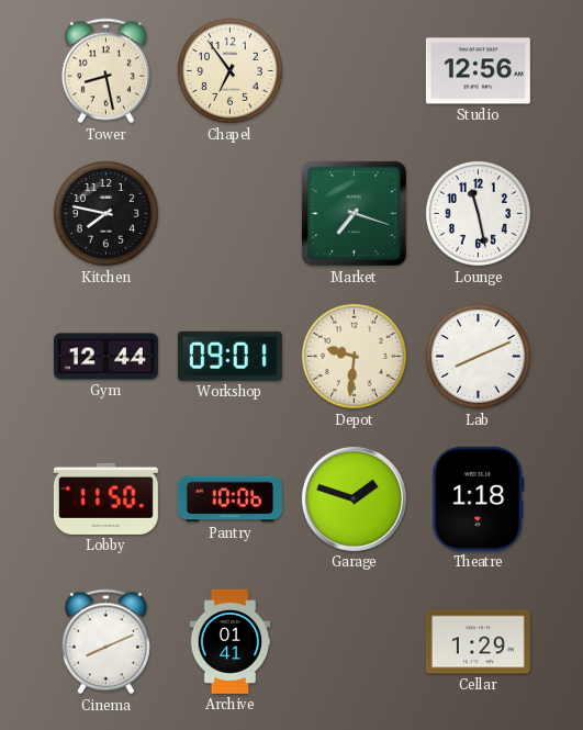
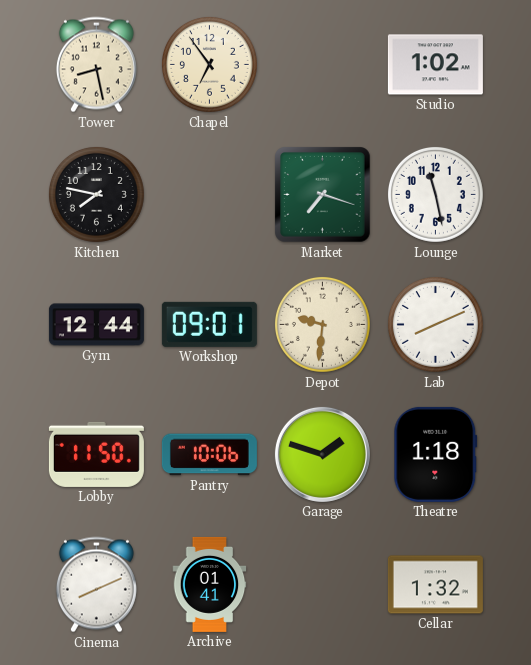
Studio: 12:56 -> 1:02 (435, 65)
Cellar: 1:29 -> 1:32 (435, 585)
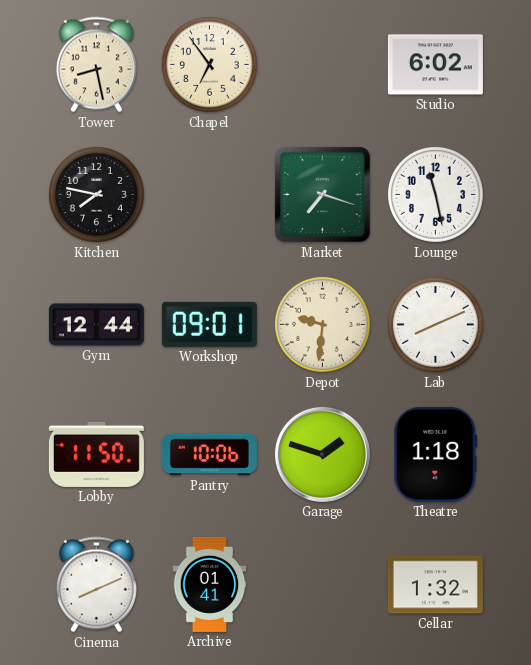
Studio: 1:02 -> 6:02 (435, 65)
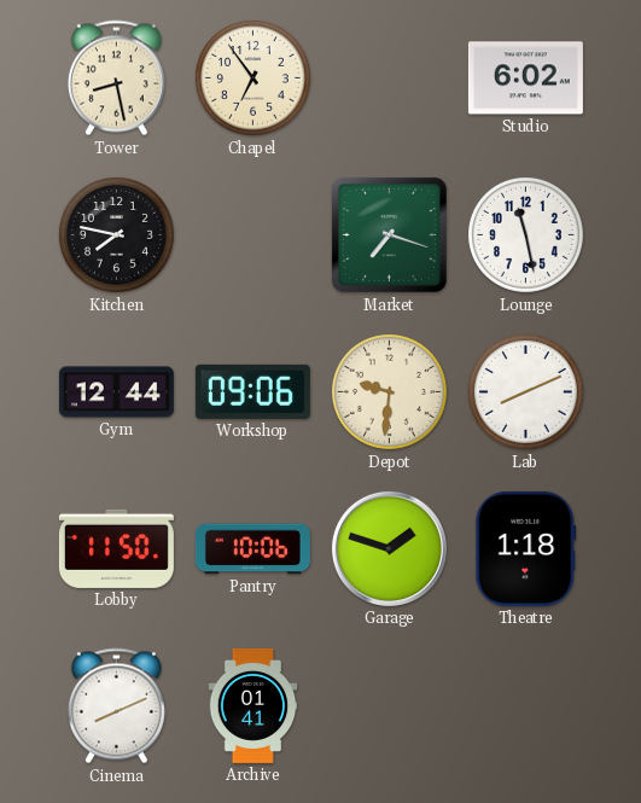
Workshop: 09:01 -> 09:06 (252, 391)
Cellar: 1:32 -> none (435, 585)
